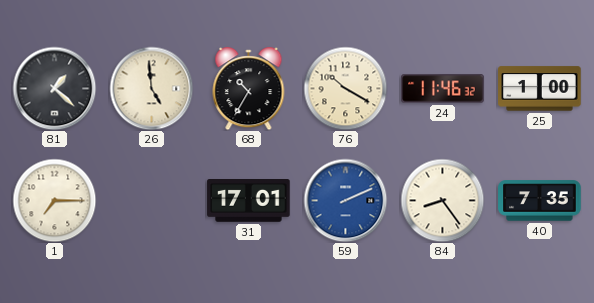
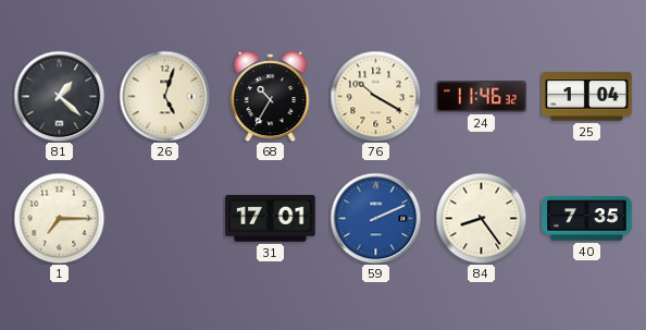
26: 4:59 -> 5:03 (164, 96)
25: 1:00 -> 1:04 (587, 97)
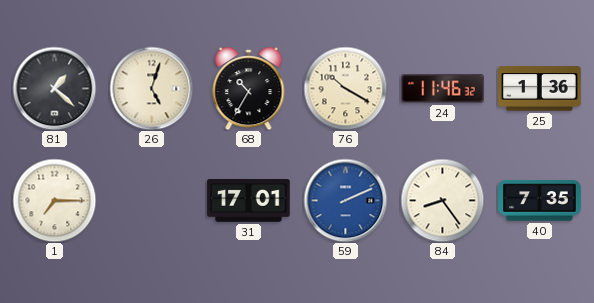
25: 1:04 -> 1:36 (540, 89)
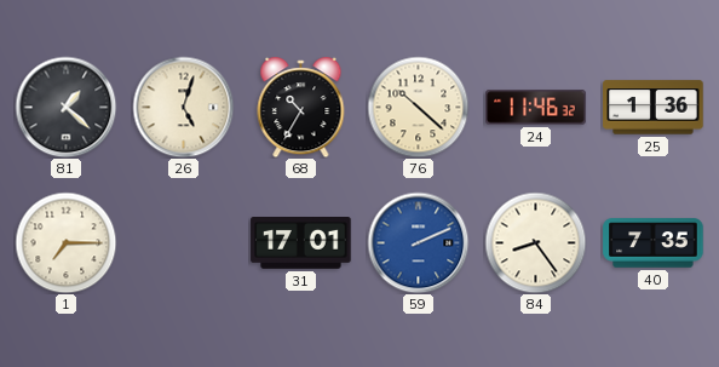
76: 10:20 -> 10:22 (418, 107)
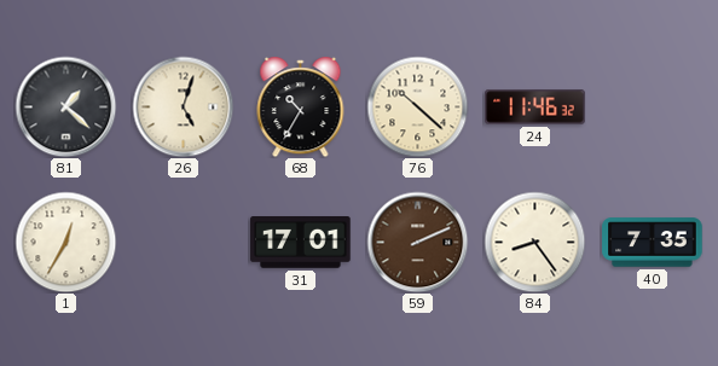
25: 1:36 -> none (654, 108)
1: 7:15 -> 12:35 (65, 242)
59 dial: blue -> brown (417, 242)
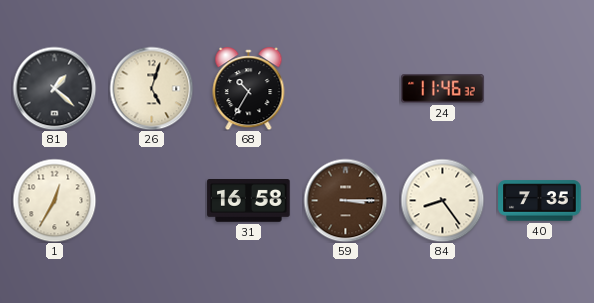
76: 10:22 -> none (417, 106)
31: 17:01 -> 16:58 (249, 201)
59: 2:11 -> 3:15 (345, 200)
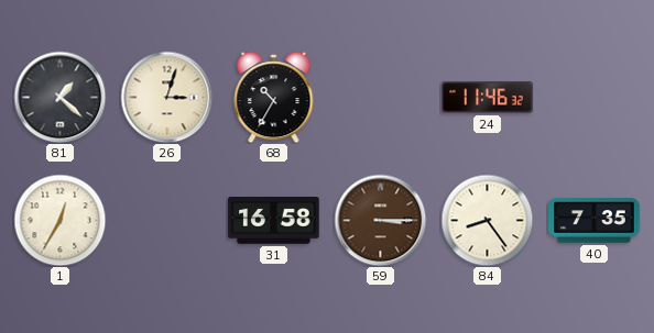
26: 5:03 -> 3:03 (166, 97)
